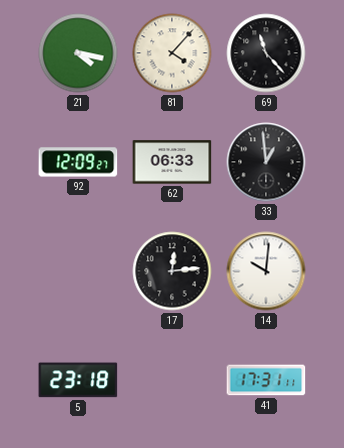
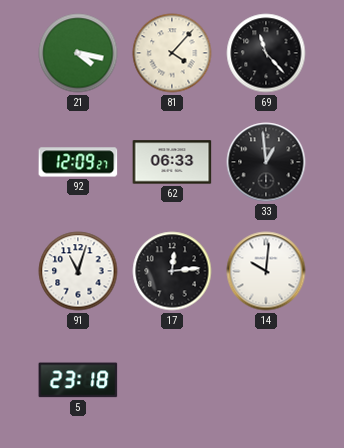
91: none -> 11:03 (78, 271)
41: 17:31 -> none (266, 380)
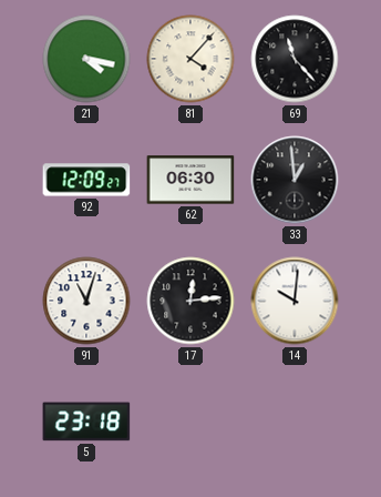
62: 06:33 -> 06:30 (190, 180)
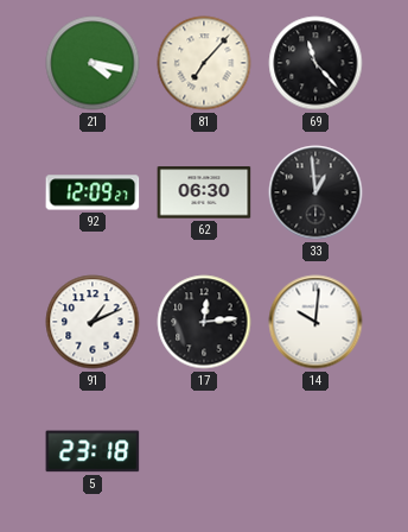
81: 4:07 -> 7:07 (204, 63)
91: 11:03 -> 1:11 (93, 322)
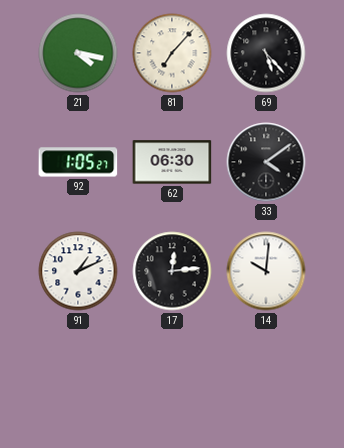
69: 11:23 -> 5:23 (266, 53)
92: 12:09 -> 1:05 (78, 162)
33: 12:59 -> 4:09 (266, 162)
5: 23:18 -> none (93, 451)
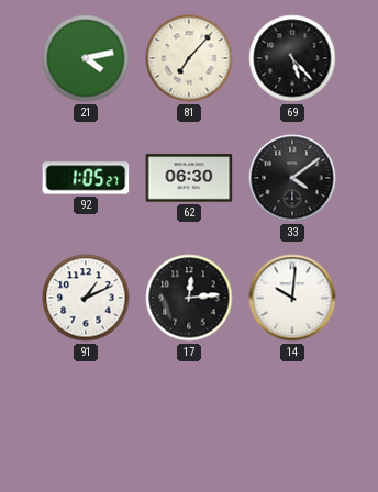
21: 4:17 -> 4:13 (86, 58)
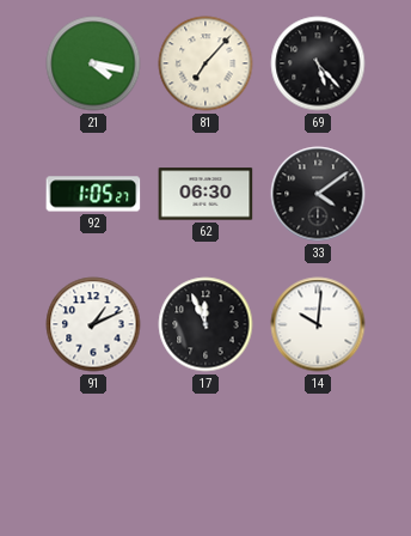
21: 4:13 -> 4:17 (93, 63)
17: 12:14 -> 11:56 (205, 324)
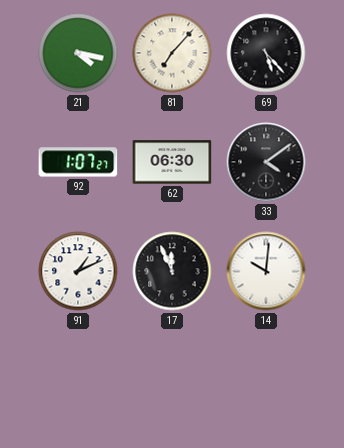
92: 1:05 -> 1:07 (78, 162)
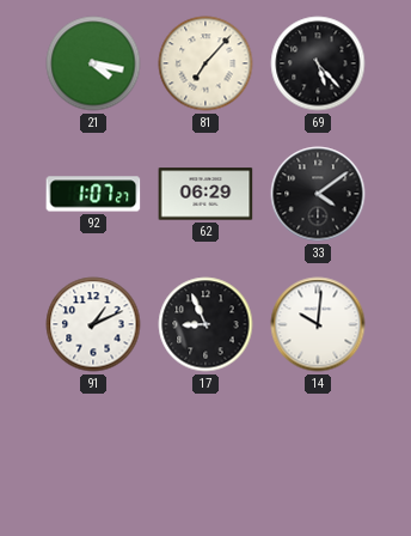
62: 06:30 -> 06:29 (205, 194)
17: 11:56 -> 8:56 (205, 324)
